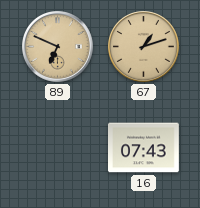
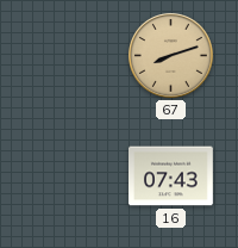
89: 6:49 -> none (58, 47)
67: 1:12 -> 8:12 (171, 56)
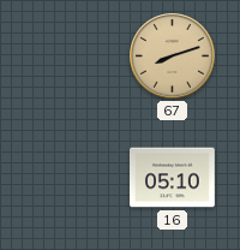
16: 07:43 -> 05:10 (173, 178)
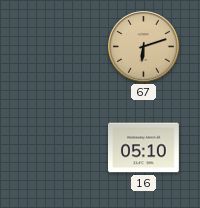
67: 8:12 -> 6:12 (144, 47)
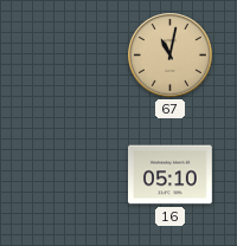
67: 6:12 -> 11:02 (171, 56)
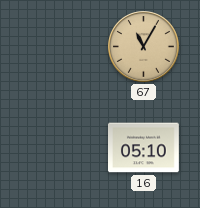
67: 11:02 -> 11:05 (144, 47)
